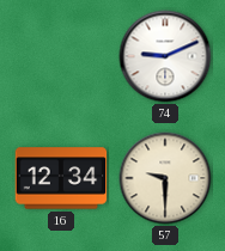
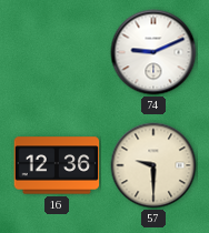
16: 12:34 -> 12:36 (57, 165)
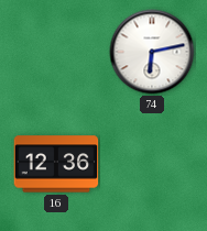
74: 9:11 -> 6:13 (152, 52)
57: 9:30 -> none (153, 165)
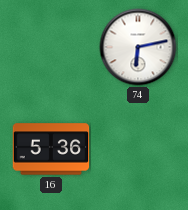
16: 12:36 -> 5:36 (51, 149)
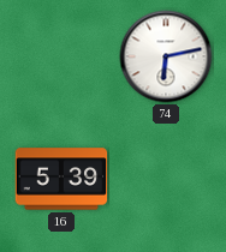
16: 5:36 -> 5:39 (61, 179)
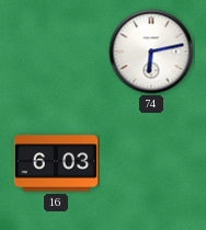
16: 5:39 -> 6:03 (56, 163)
